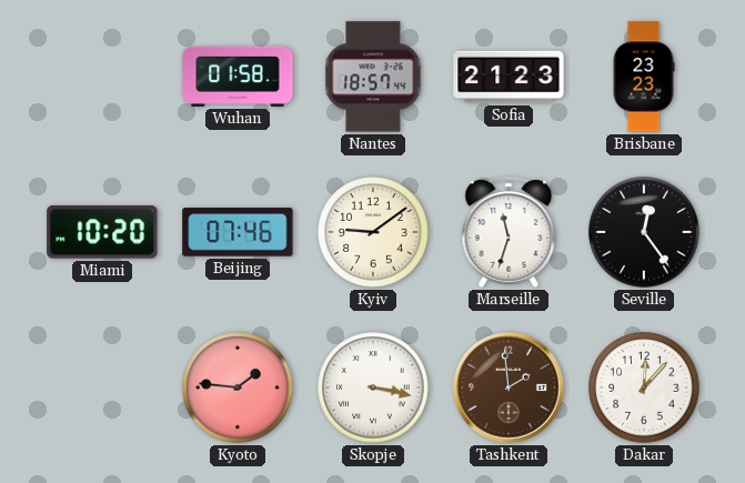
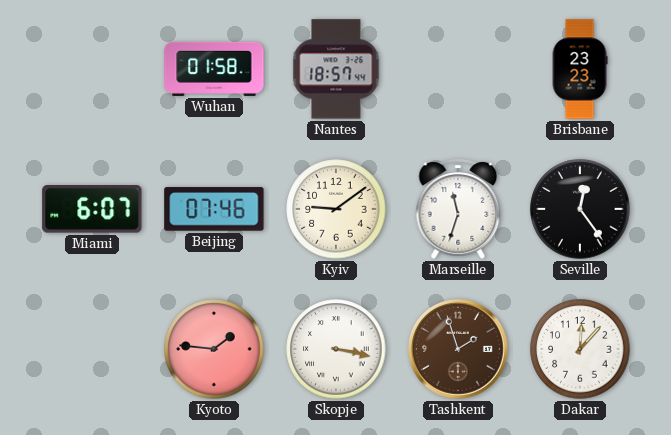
Sofia: 21:23 -> none (509, 77)
Miami: 10:20 -> 6:07 (92, 209)
Tashkent: 1:59 -> 1:57 (459, 350)
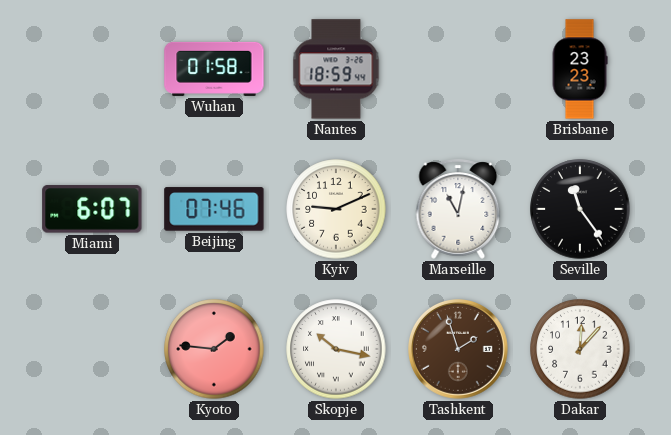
Nantes: 18:57 -> 18:59 (336, 69)
Kyiv: 9:09 -> 9:11 (336, 209)
Marseille: 11:33 -> 11:02 (458, 209)
Seville: 12:24 -> 11:24 (580, 209)
Skopje: 3:17 -> 10:17 (336, 349)
